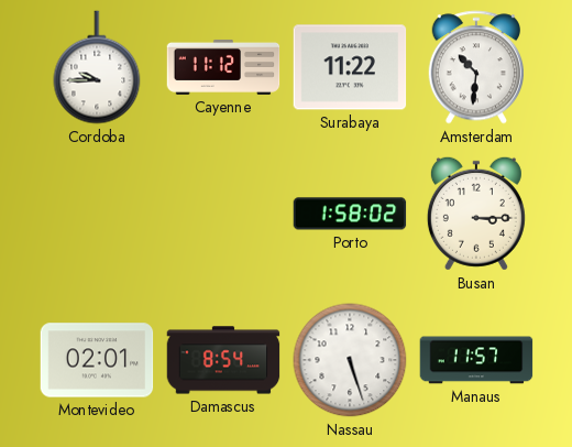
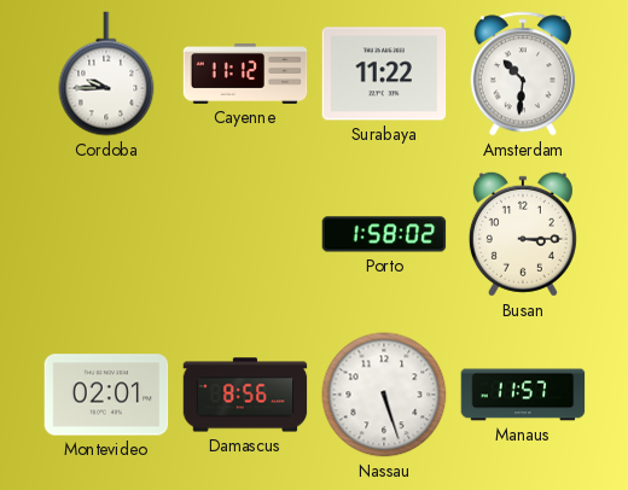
Damascus: 8:54 -> 8:56 (245, 395)
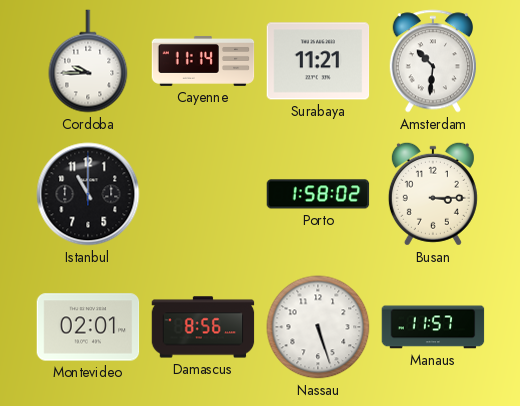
Cayenne: 11:12 -> 11:14 (203, 61)
Surabaya: 11:22 -> 11:21 (318, 61)
Istanbul: none -> 11:00 (88, 194)
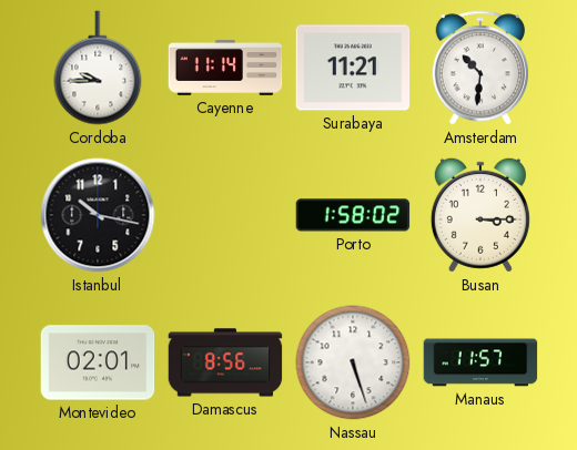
Istanbul: 11:00 -> 10:17 (98, 215)
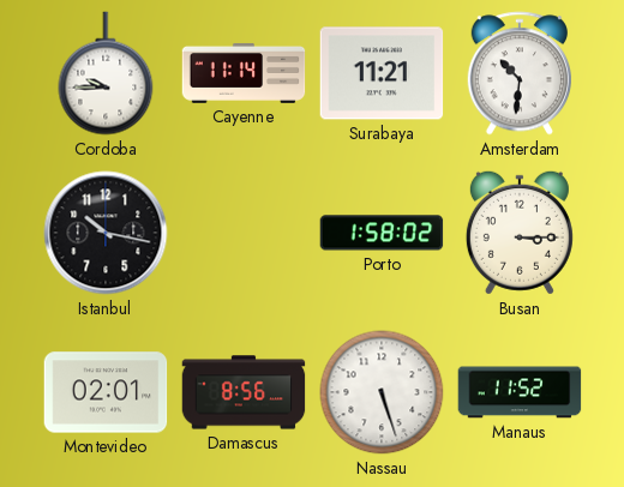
Manaus: 11:57 -> 11:52 (520, 392)
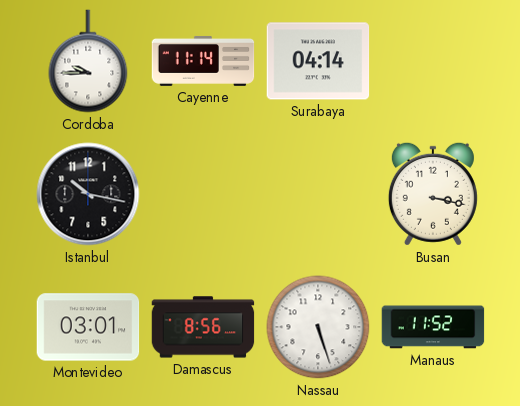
Surabaya: 11:21 -> 04:14 (318, 61)
Amsterdam: 10:31 -> none (518, 73)
Porto: 1:58 -> none (382, 233)
Busan: 3:15 -> 3:17 (433, 194)
Montevideo: 02:01 -> 03:01 (88, 327)
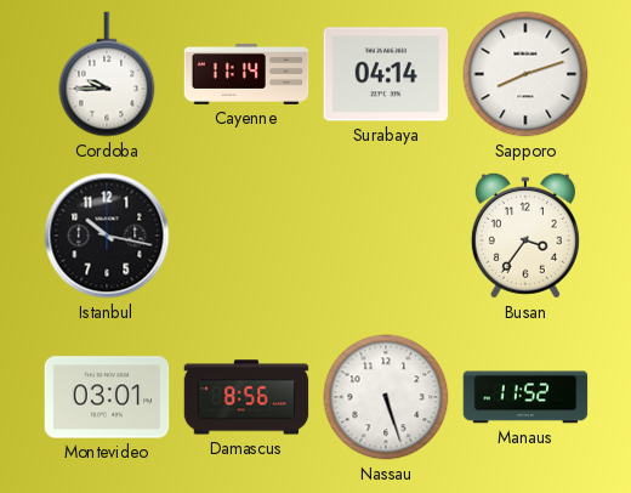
Sapporo: none -> 8:12 (525, 74)
Busan: 3:17 -> 3:36 (525, 236)
